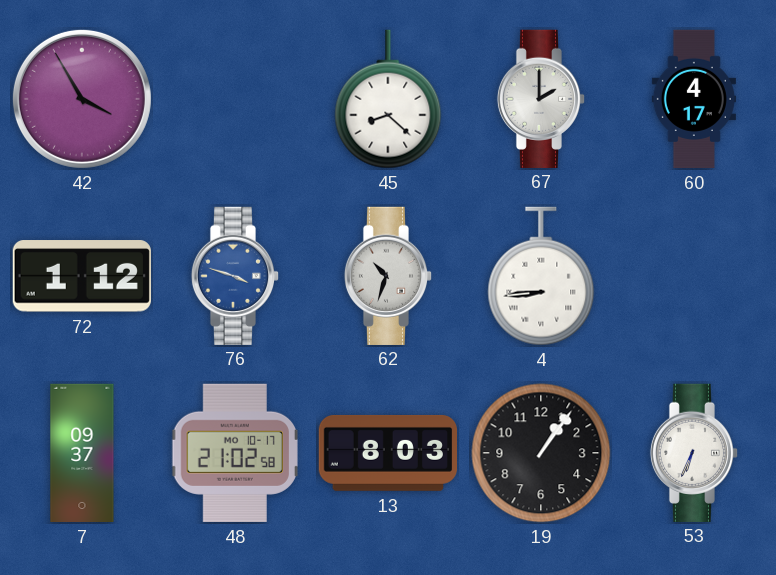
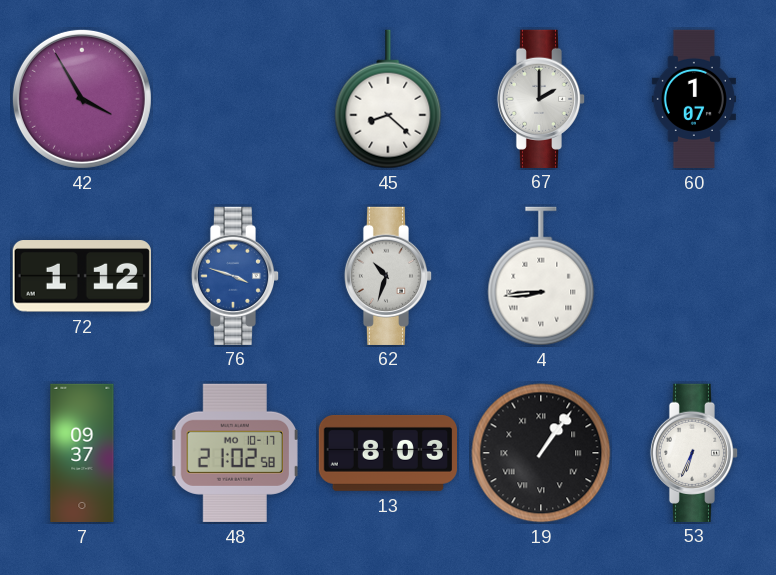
60: 4:17 -> 1:07 (694, 99)
19 numerals: Arabic -> Roman (541, 453)
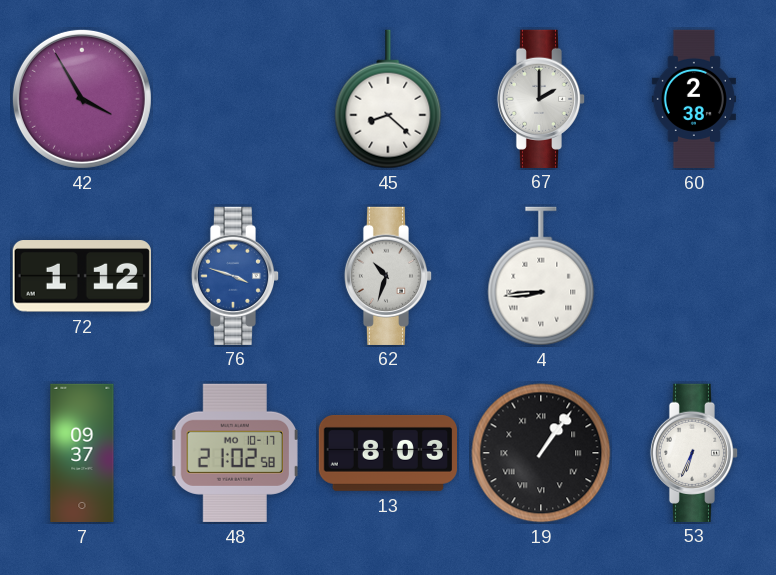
60: 1:07 -> 2:38 (694, 99)
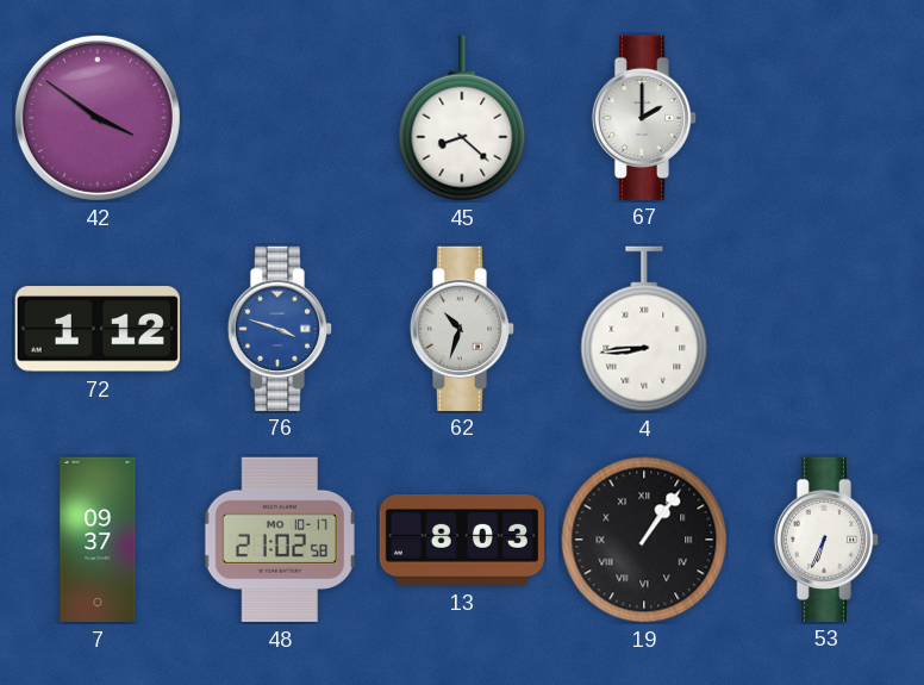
42: 3:55 -> 3:51 (98, 118)
60: 2:38 -> none (694, 99)
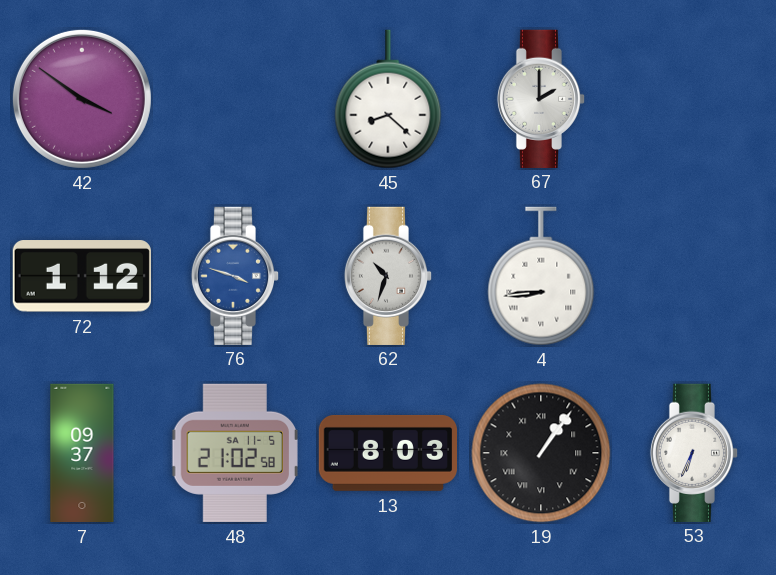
48 date: MO 10-17 -> SA 11-5 (235, 453)
